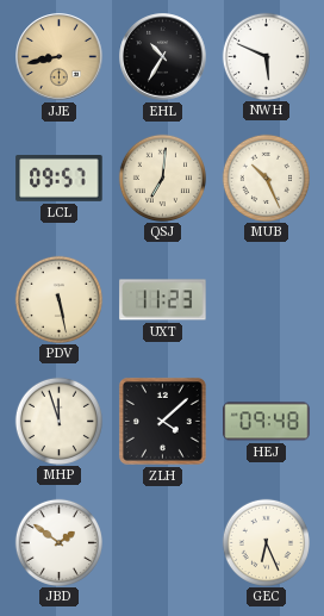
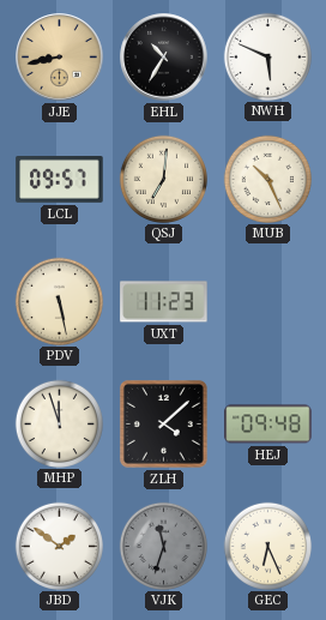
VJK: none -> 11:33 (163, 546)
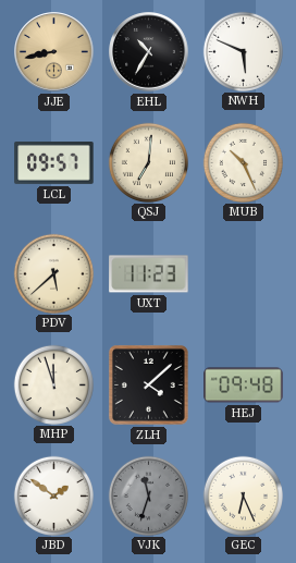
PDV: 5:28 -> 5:38 (53, 273)
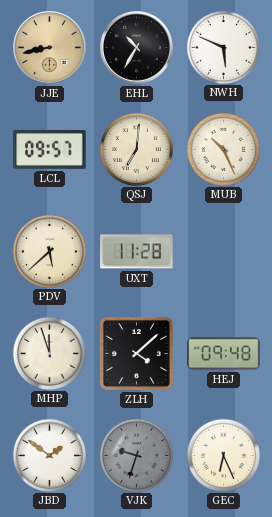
UXT: 11:23 -> 11:28 (137, 252)
VJK: 11:33 -> 9:33 (136, 455)
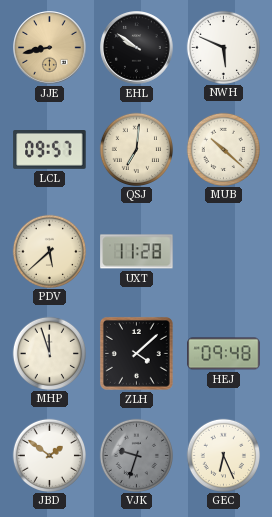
EHL: 10:35 -> 9:51 (137, 48)
MUB: 10:26 -> 10:22 (223, 149)
